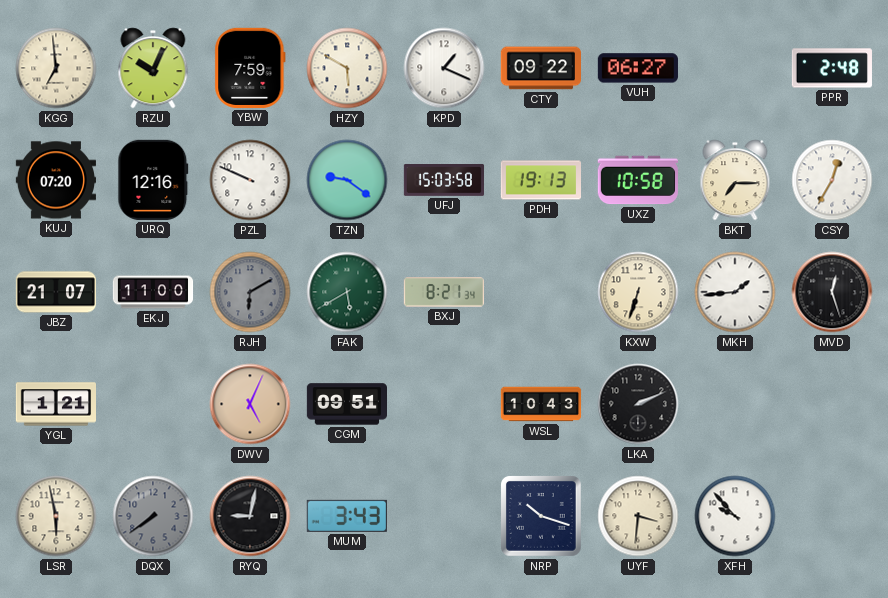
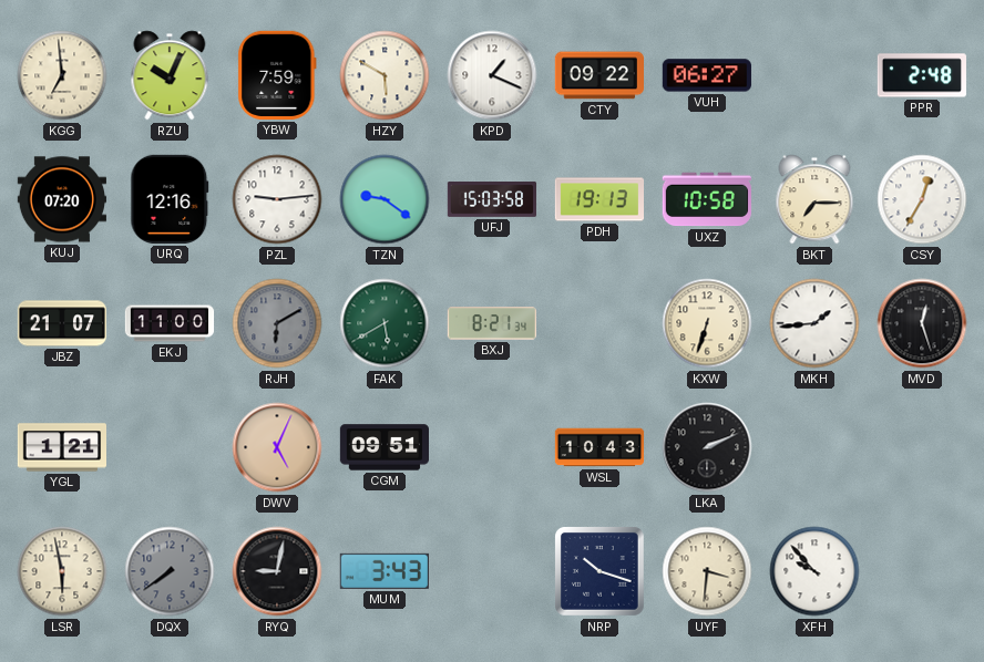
PZL: 9:49 -> 9:14 (277, 199)
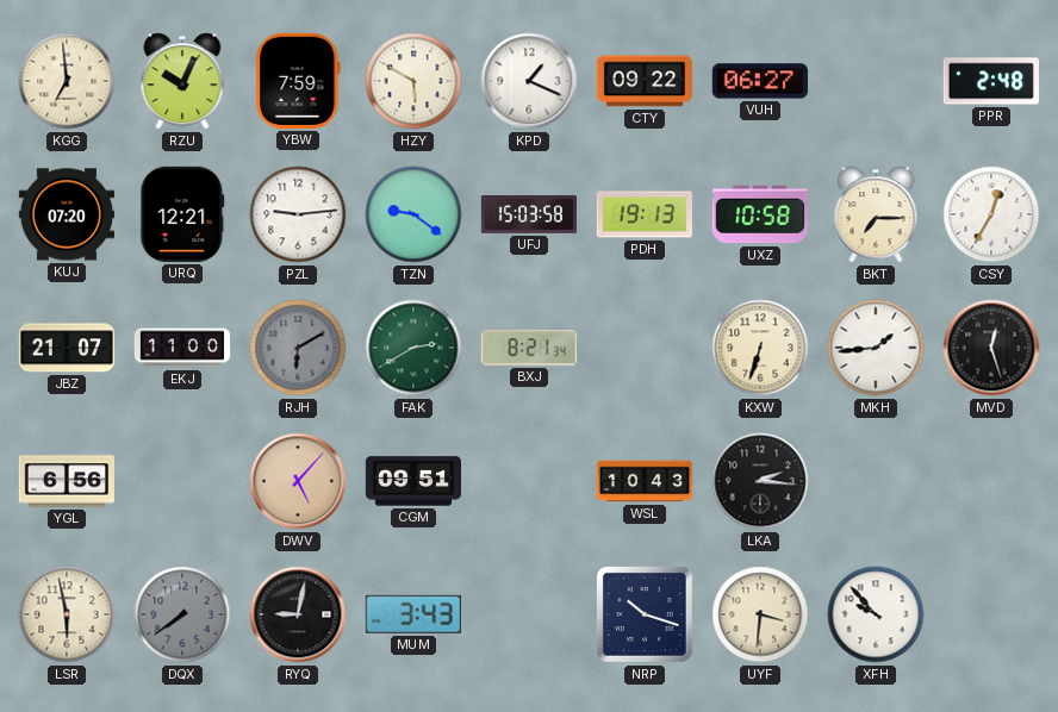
URQ: 12:16 -> 12:21 (182, 214)
FAK: 5:40 -> 2:40 (413, 348)
YGL: 1:21 -> 6:56 (66, 481)
DWV: 5:04 -> 5:07 (298, 481)
LKA: 2:11 -> 2:16 (760, 481)
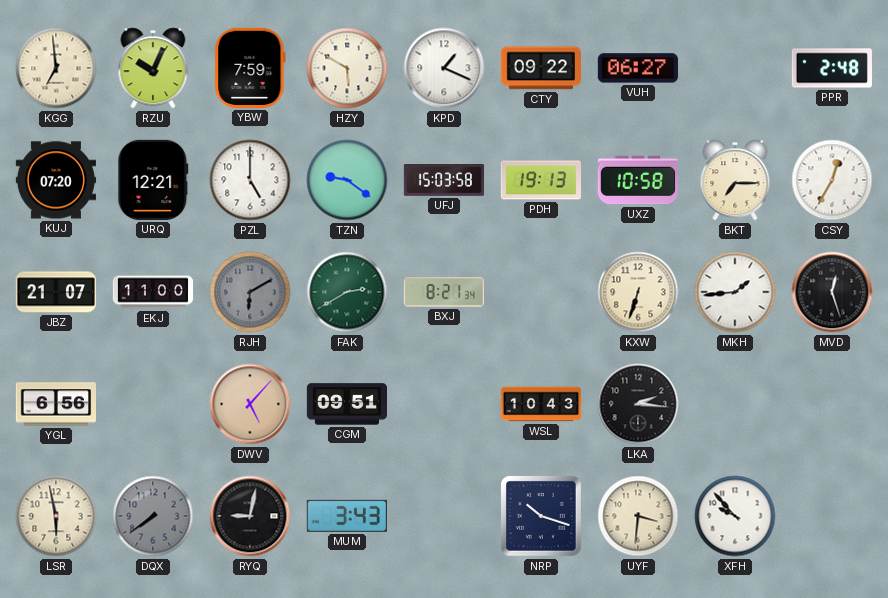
PZL: 9:14 -> 5:00 (250, 180)
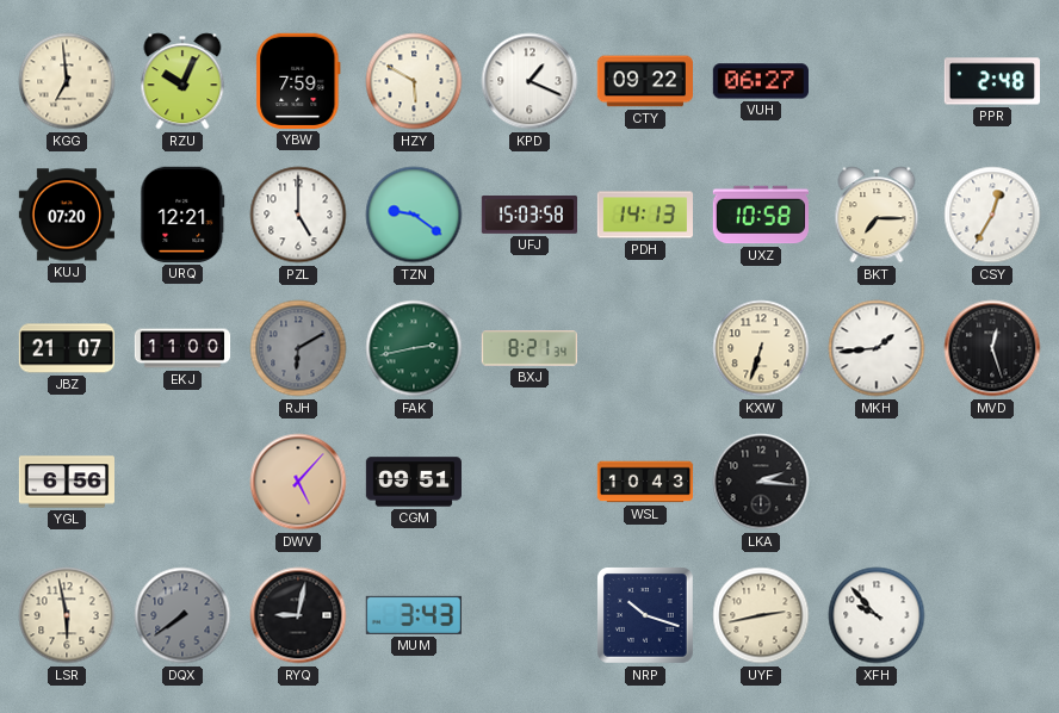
PDH: 19:13 -> 14:13 (644, 215)
FAK: 2:40 -> 2:43 (414, 348)
UYF: 3:31 -> 2:43 (761, 615)
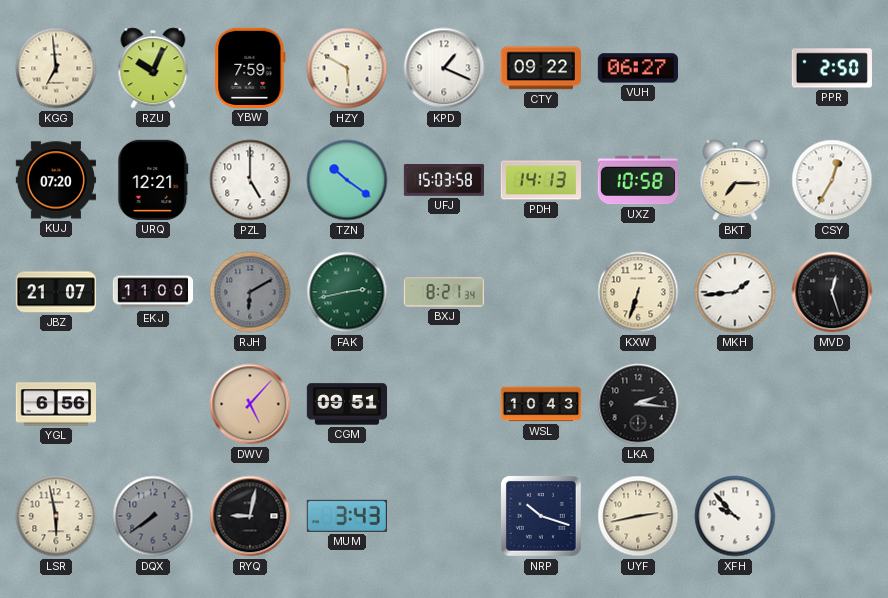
PPR: 2:48 -> 2:50 (832, 68)
TZN: 9:21 -> 10:21 (347, 180)
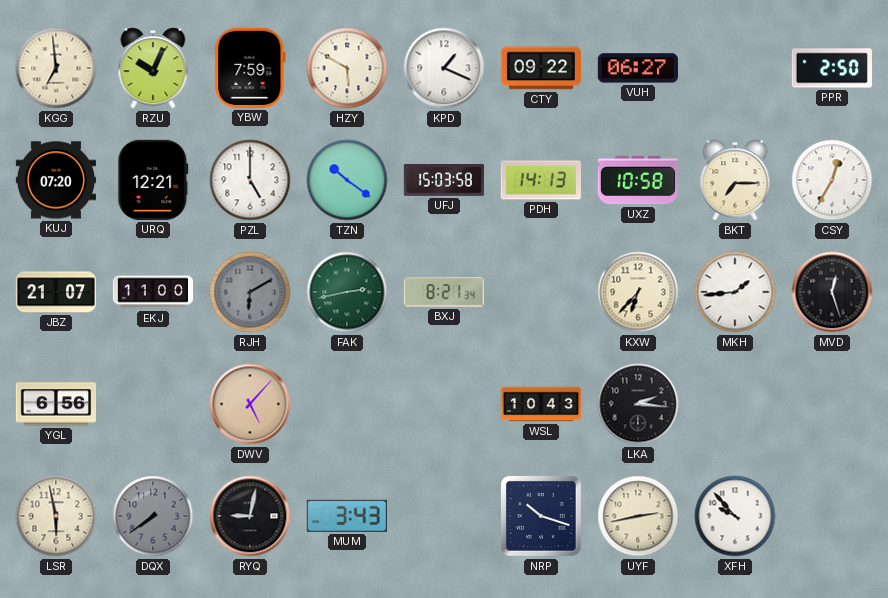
KXW: 6:33 -> 6:37 (638, 292)
CGM: 09:51 -> none (346, 404)
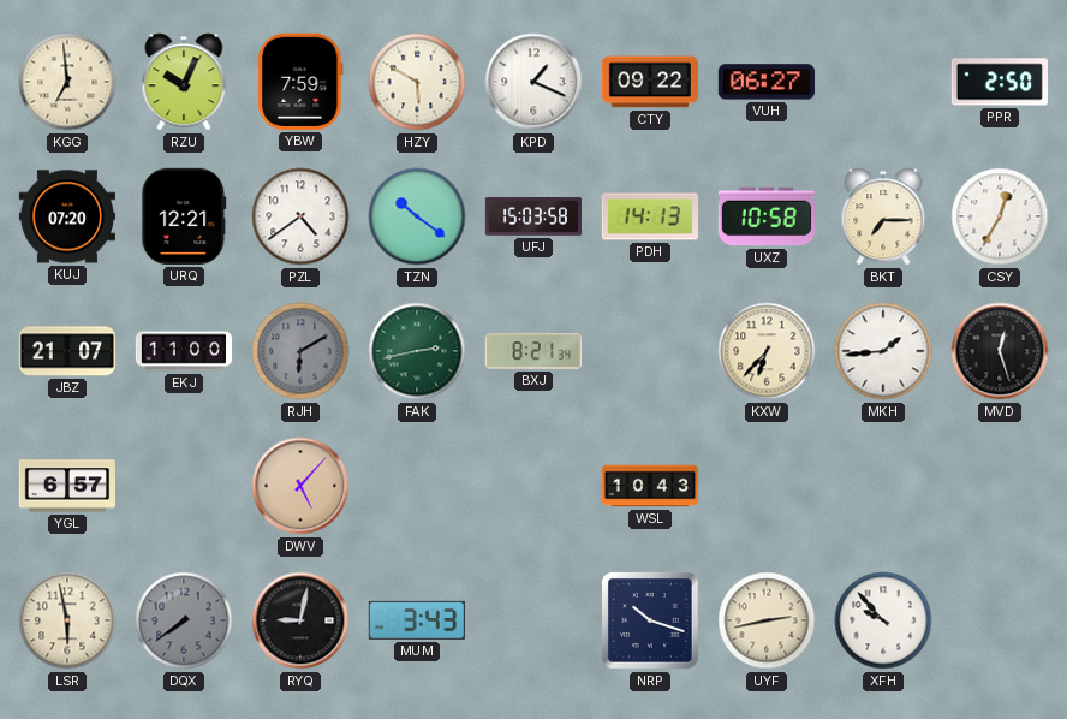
PZL: 5:00 -> 4:39 (300, 216)
YGL: 6:56 -> 6:57 (66, 486)
LKA: 2:16 -> none (638, 404)
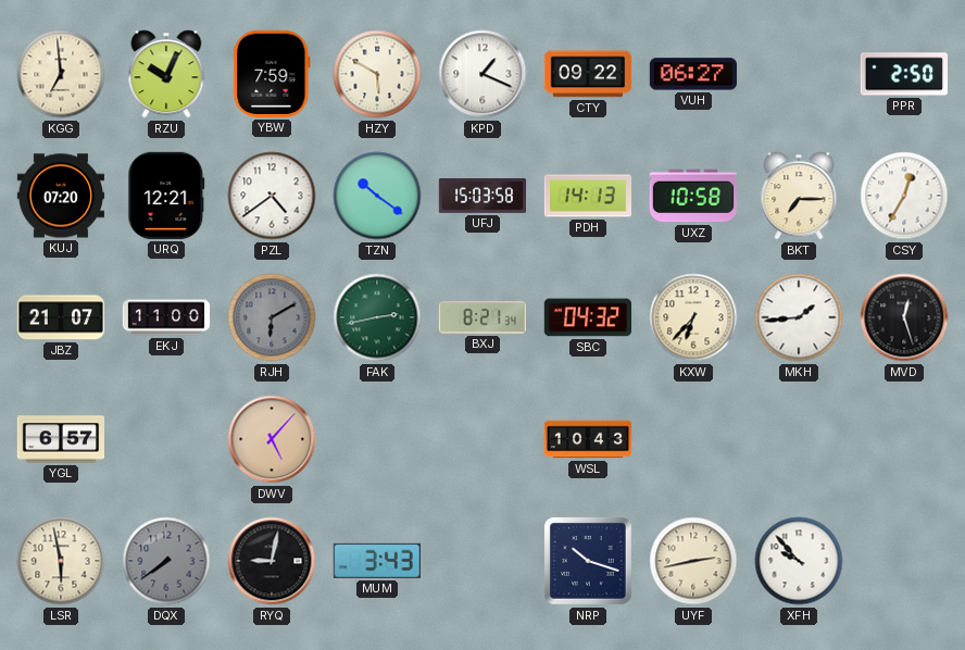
SBC: none -> 04:32 (587, 317)
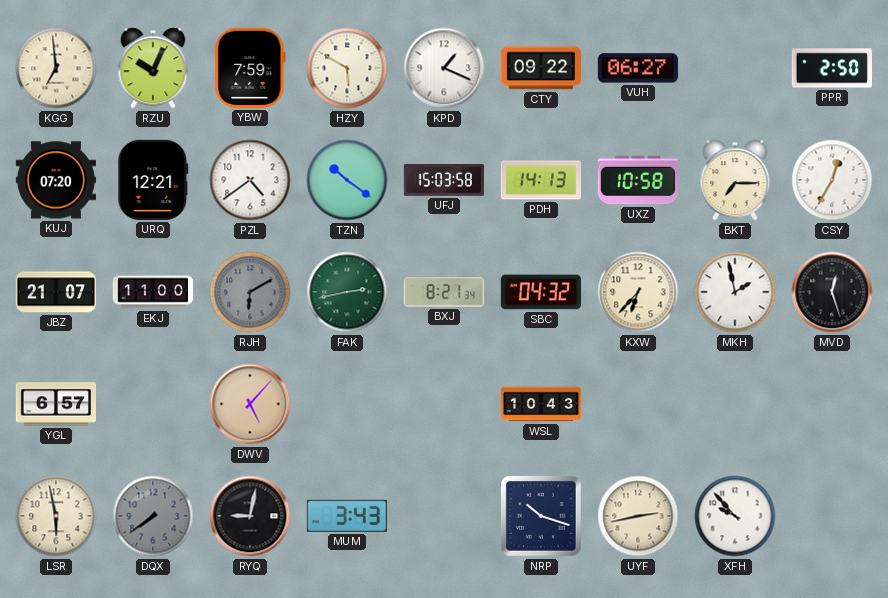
MKH: 1:44 -> 1:58 (735, 292)
